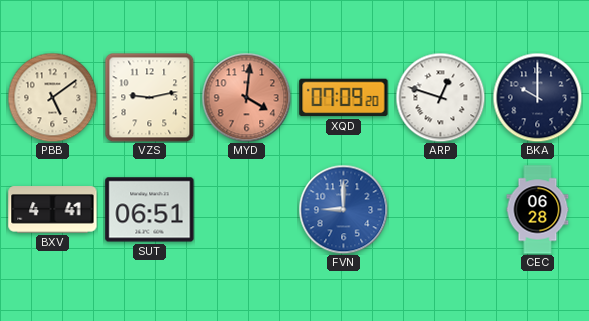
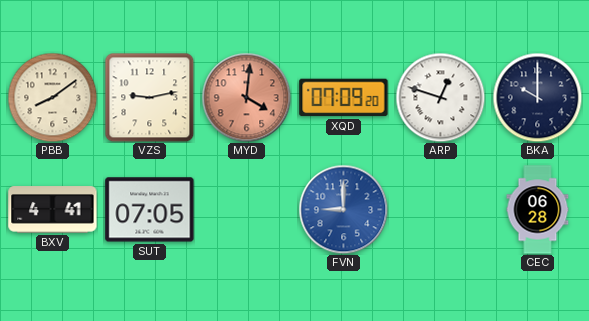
PBB: 5:09 -> 8:09 (52, 97)
SUT: 06:51 -> 07:05 (150, 210)
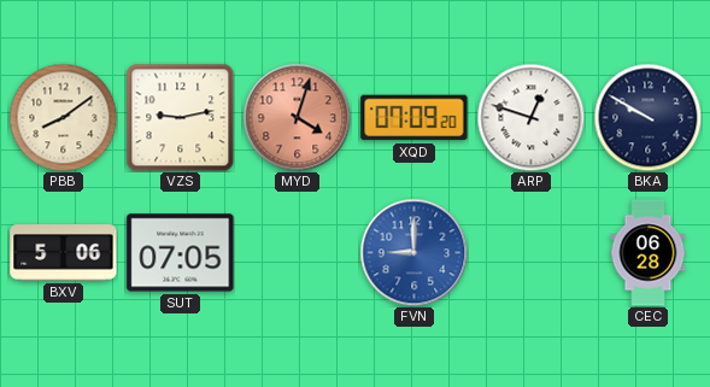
MYD: 4:01 -> 4:03 (297, 117)
BKA: 10:00 -> 9:50 (647, 117)
BXV: 4:41 -> 5:06 (64, 253)
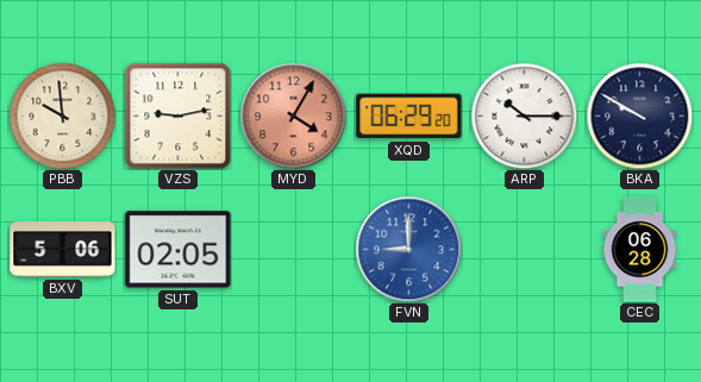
PBB: 8:09 -> 9:59 (62, 115)
MYD: 4:03 -> 4:05 (293, 115)
XQD: 07:09 -> 06:29 (409, 117)
ARP: 12:48 -> 10:15 (524, 115)
SUT: 07:05 -> 02:05 (179, 250)
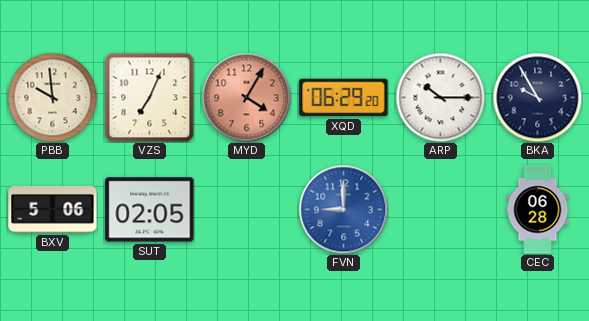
VZS: 9:13 -> 7:04 (149, 97)
BKA: 9:50 -> 9:55 (537, 97)
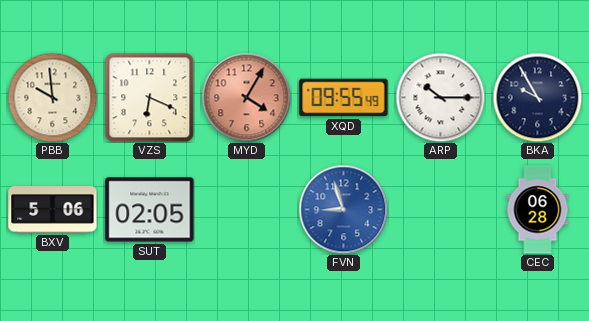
VZS: 7:04 -> 6:19 (149, 97)
XQD: 06:29 -> 09:55 (344, 98)
FVN: 9:00 -> 8:57 (343, 209)
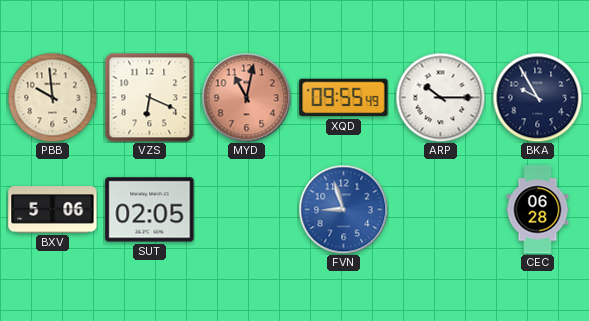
MYD: 4:05 -> 11:02 (246, 97)
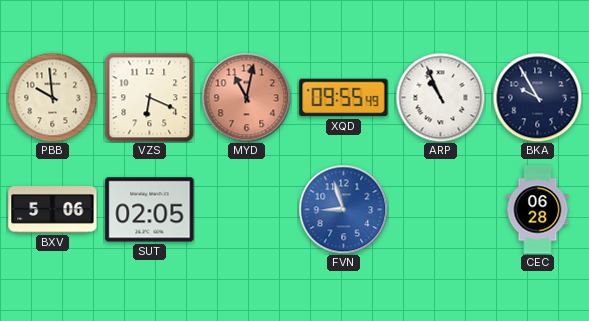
ARP: 10:15 -> 10:56 (440, 97)
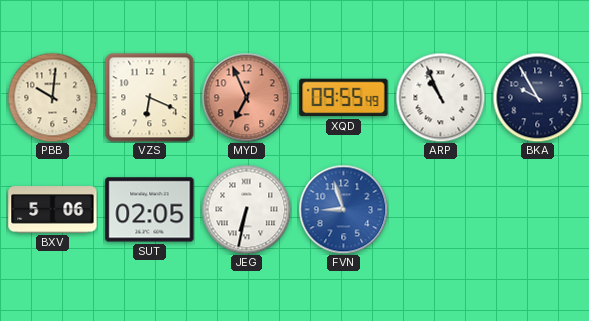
PBB: 9:59 -> 10:01 (52, 97)
MYD: 11:02 -> 6:56 (246, 97)
JEG: none -> 6:32 (246, 209)
CEC: 06:28 -> none (538, 210)
